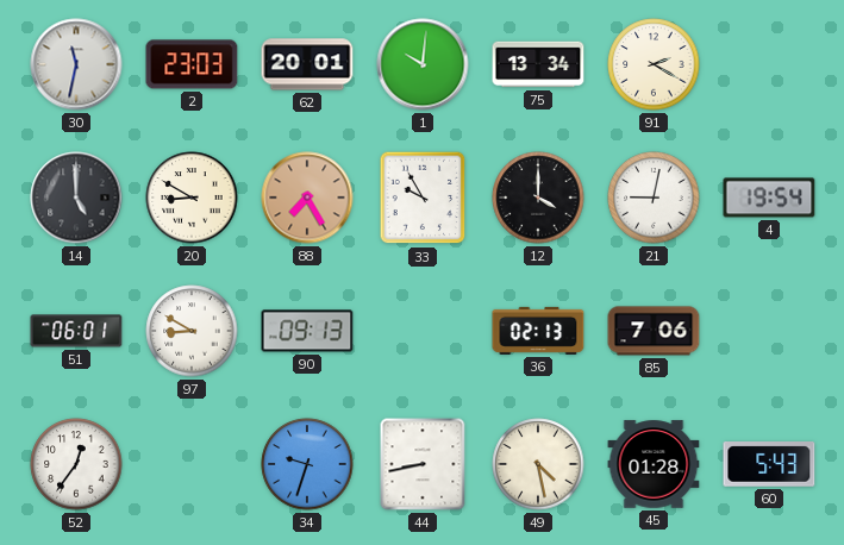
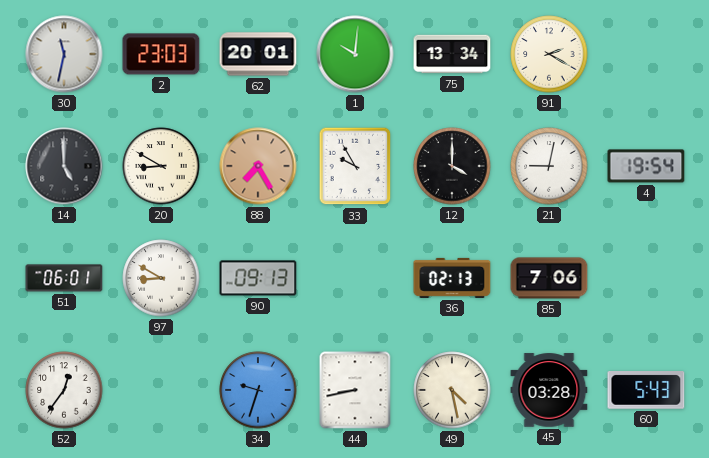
45: 01:28 -> 03:28 (549, 390)
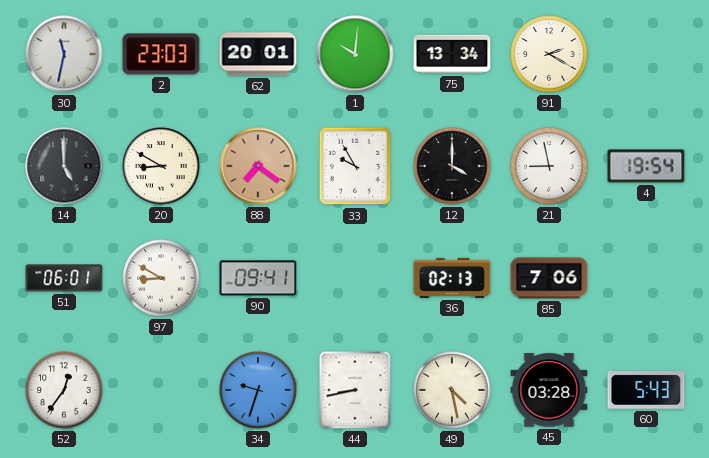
88: 7:25 -> 7:21 (258, 166)
21: 9:02 -> 8:58 (549, 166)
90: 09:13 -> 09:41 (258, 278)
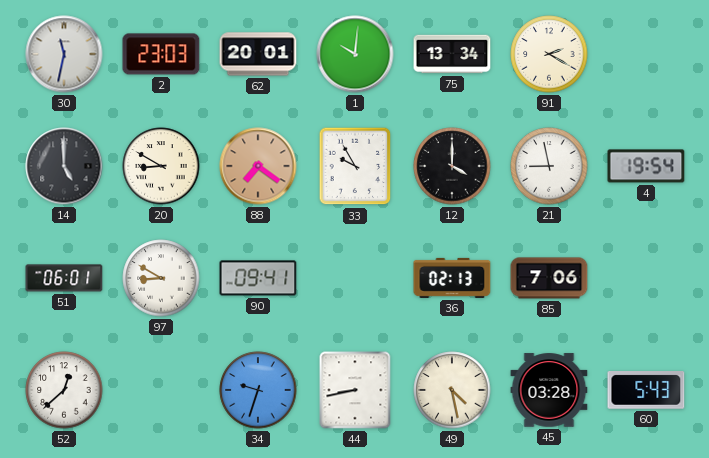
52: 12:36 -> 12:38 (64, 390)
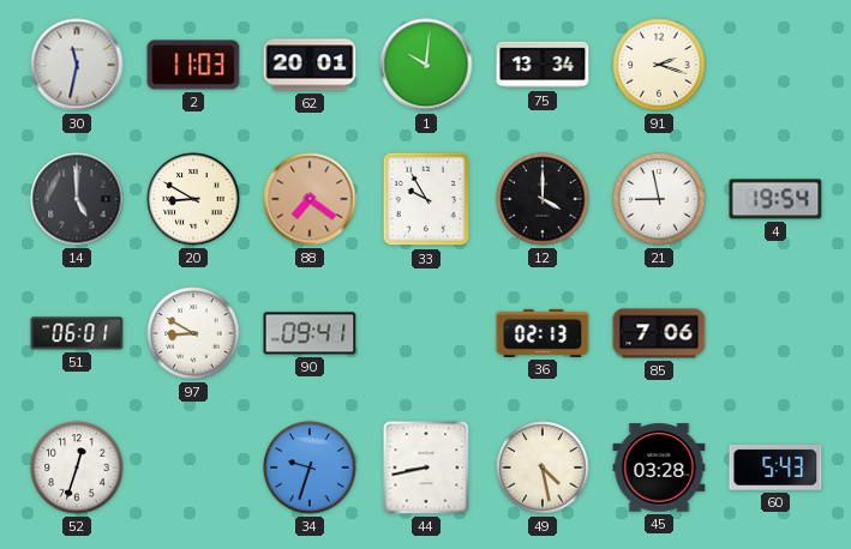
2: 23:03 -> 11:03 (193, 65)
91: 2:20 -> 2:18 (659, 65)
52: 12:38 -> 12:33 (77, 467)
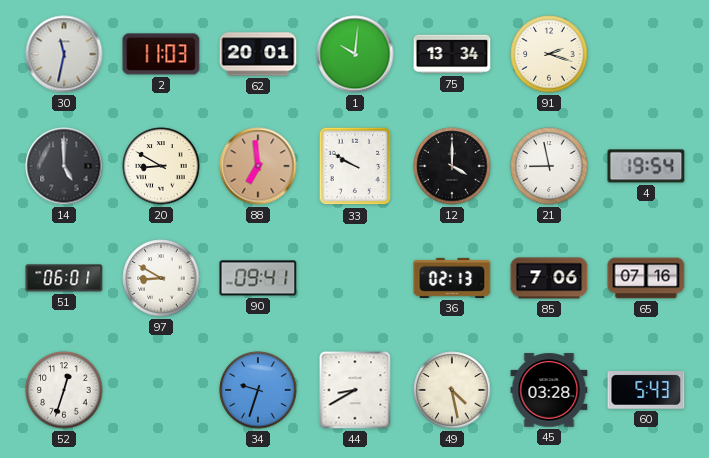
88: 7:21 -> 6:59 (258, 166)
33: 9:55 -> 9:50 (355, 166)
65: none -> 07:16 (646, 278)
44: 8:43 -> 8:40 (355, 390)
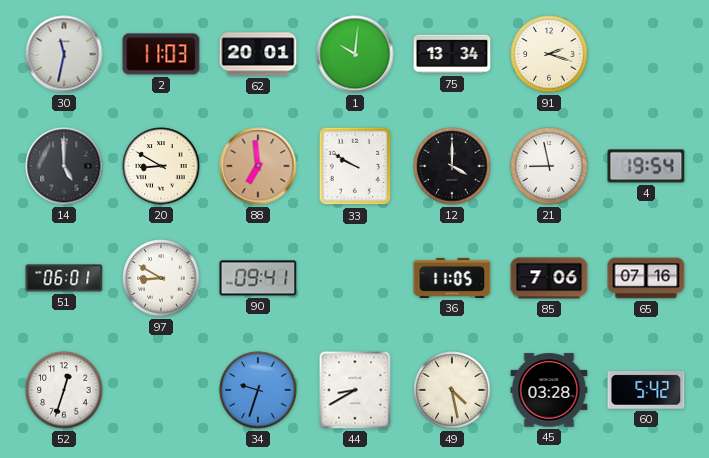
36: 02:13 -> 11:05 (452, 278)
60: 5:43 -> 5:42 (646, 391)
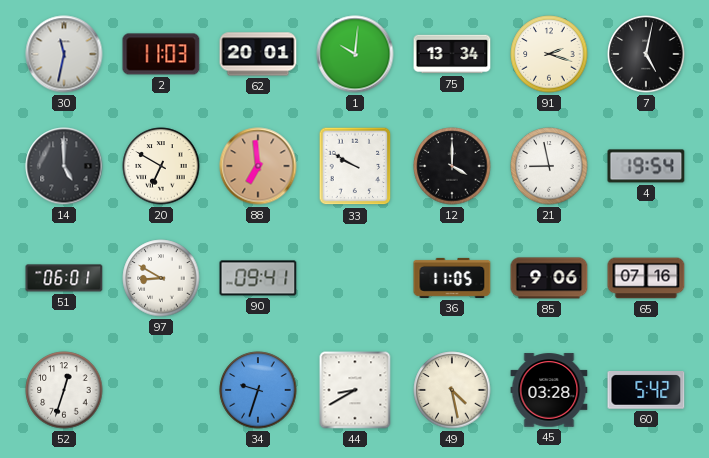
7: none -> 5:02 (646, 54)
20: 8:50 -> 6:50 (161, 166)
85: 7:06 -> 9:06 (549, 278)
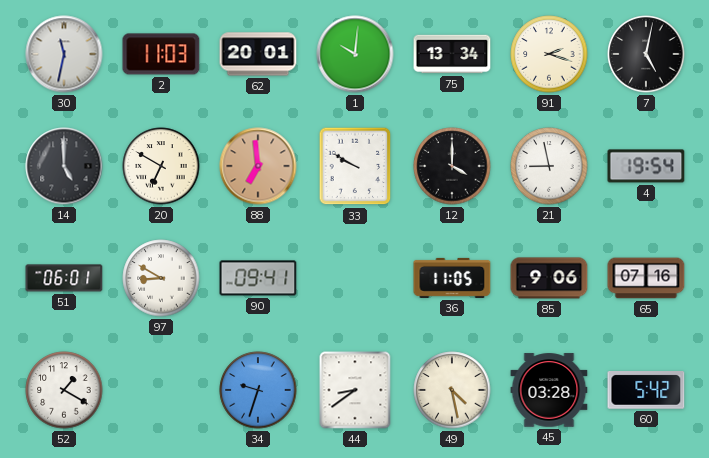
52: 12:33 -> 1:20 (64, 390)
44: 8:40 -> 8:39 (355, 390)
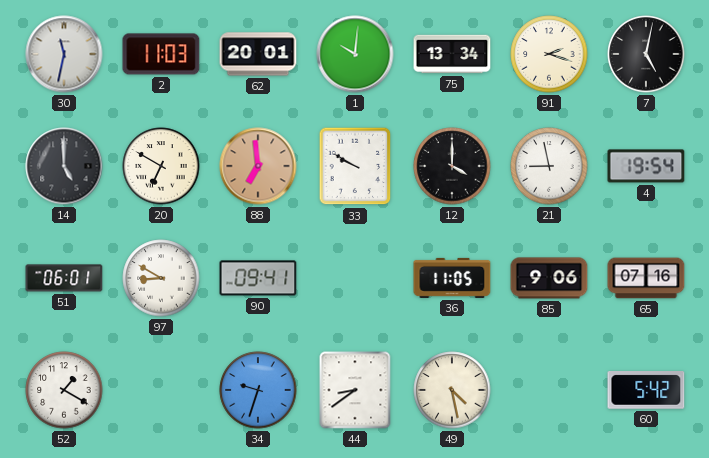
45: 03:28 -> none (549, 390)
